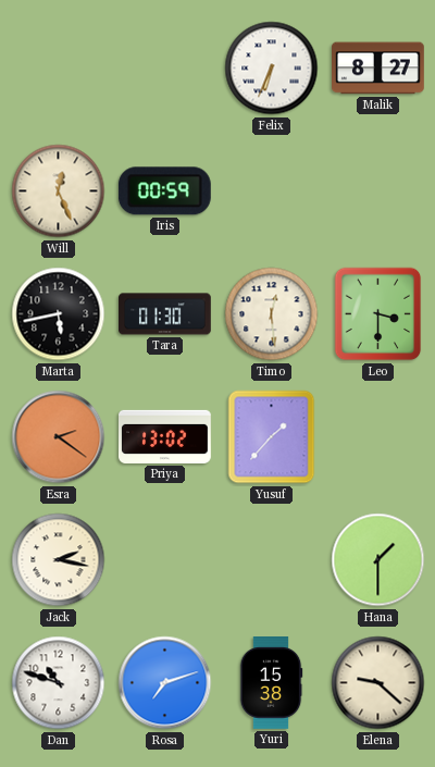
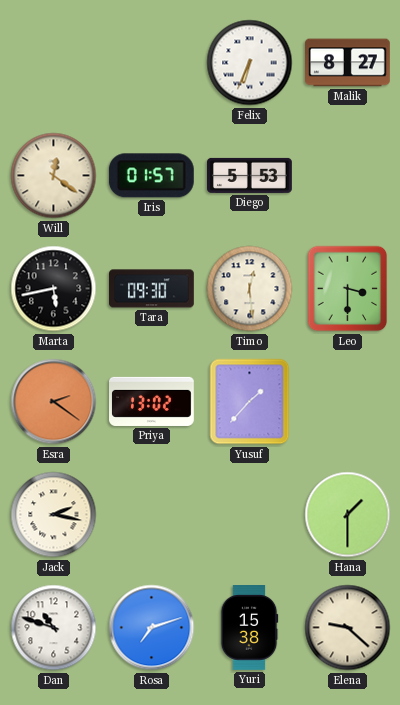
Will: 12:26 -> 12:21 (54, 176)
Iris: 00:59 -> 01:57 (151, 176)
Diego: none -> 5:53 (250, 175)
Tara: 01:30 -> 09:30 (152, 289)
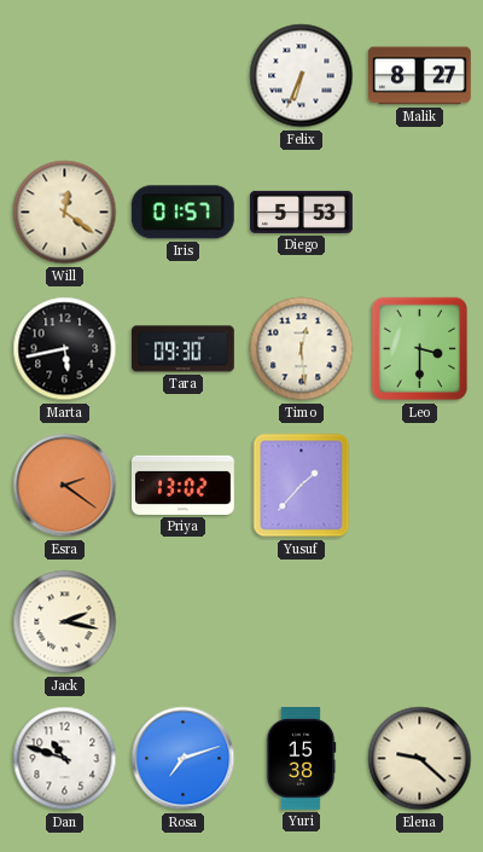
Hana: 1:30 -> none (348, 515)
